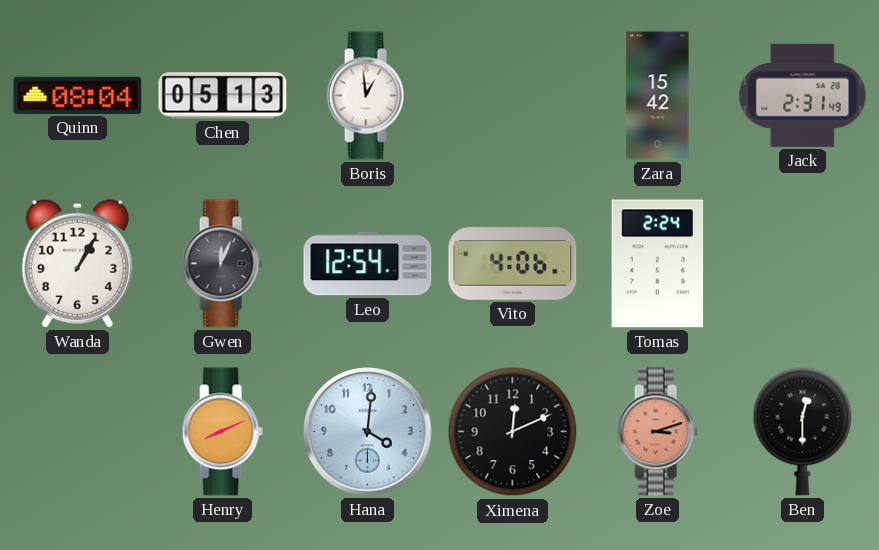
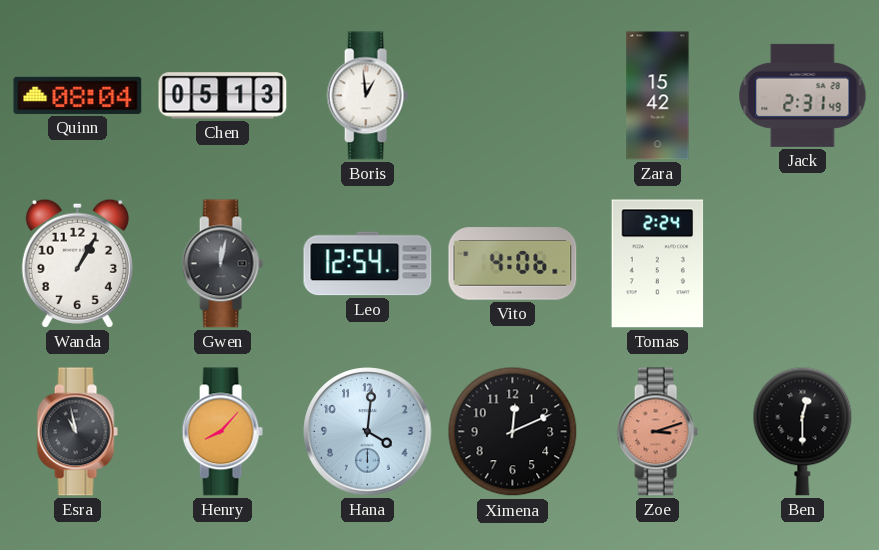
Gwen: 12:04 -> 12:02 (222, 264)
Esra: none -> 10:58 (77, 432)
Henry: 8:11 -> 8:07 (222, 432)
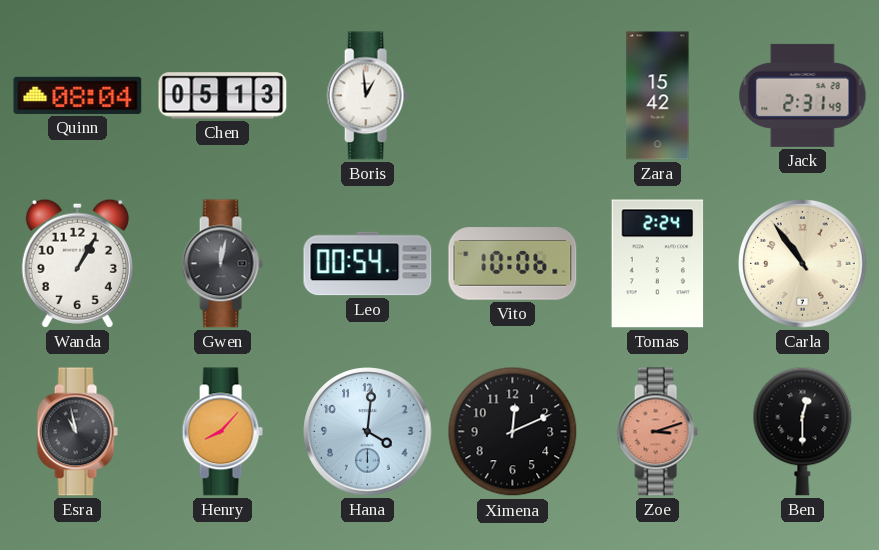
Leo: 12:54 -> 00:54 (368, 264)
Vito: 4:06 -> 10:06 (513, 264)
Carla: none -> 10:54 (803, 264)
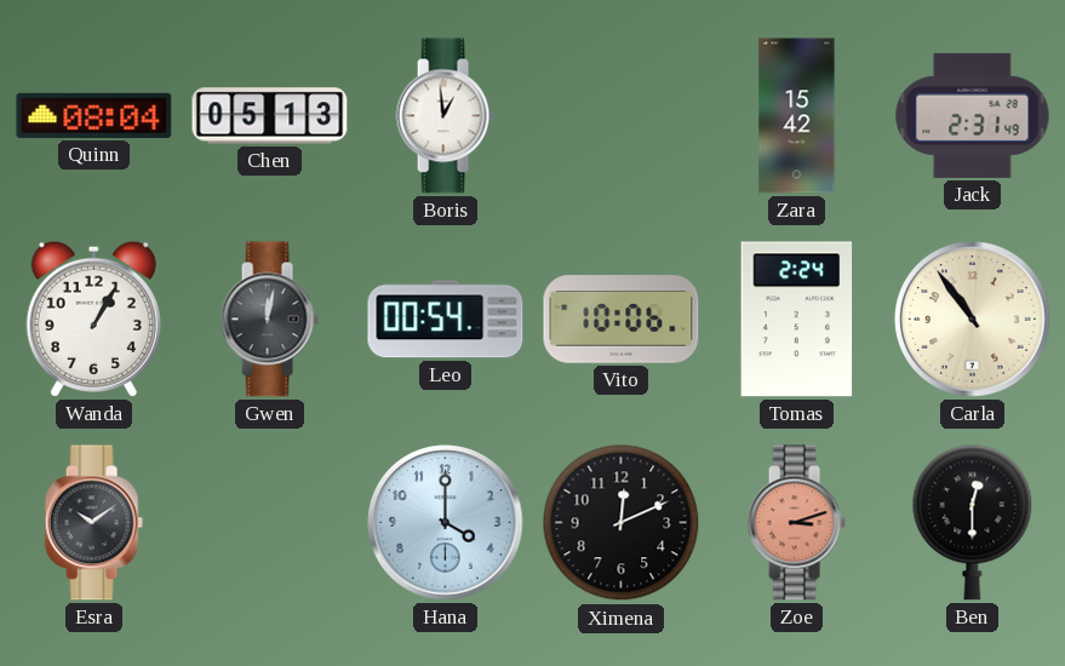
Esra: 10:58 -> 10:09 (93, 523)
Henry: 8:07 -> none (222, 432)
Hana: 4:01 -> 4:00 (446, 523)
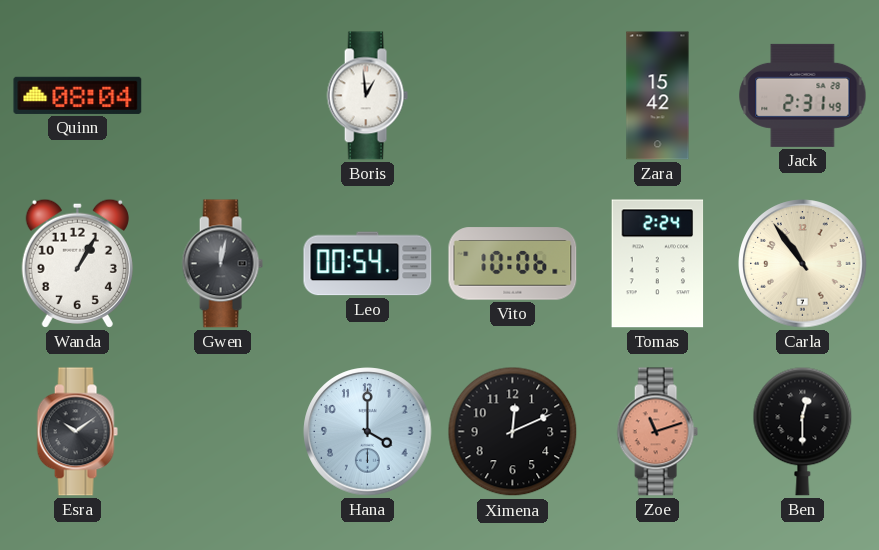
Chen: 05:13 -> none (270, 116)
Zoe: 3:12 -> 11:12 (657, 432)
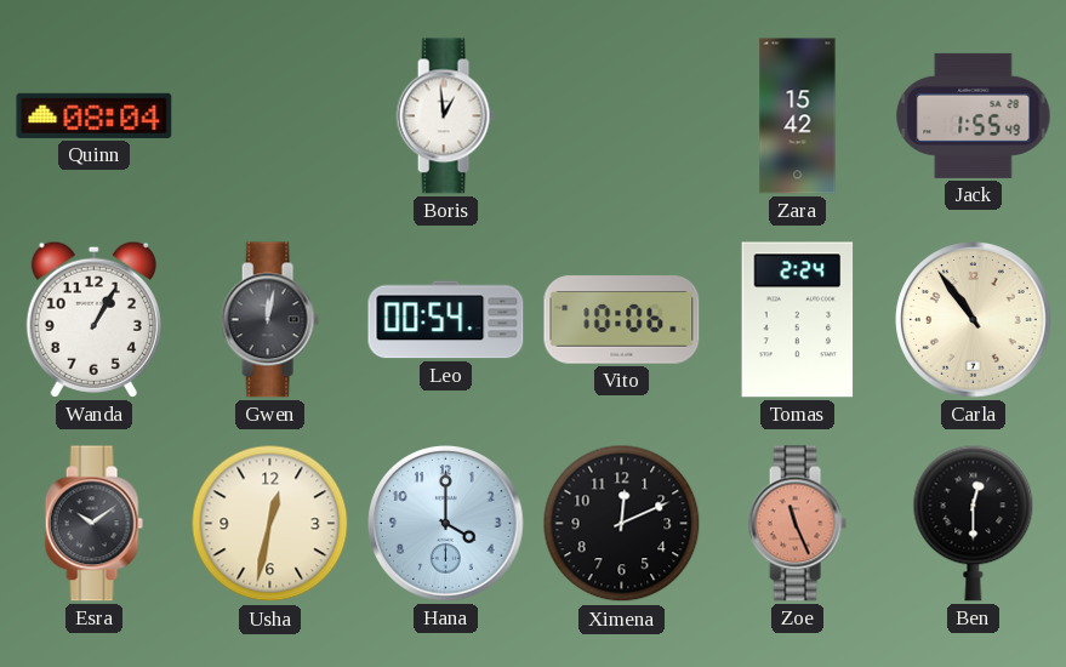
Jack: 2:31 -> 1:55 (974, 115)
Usha: none -> 12:32 (270, 524)
Zoe: 11:12 -> 11:26 (797, 524)
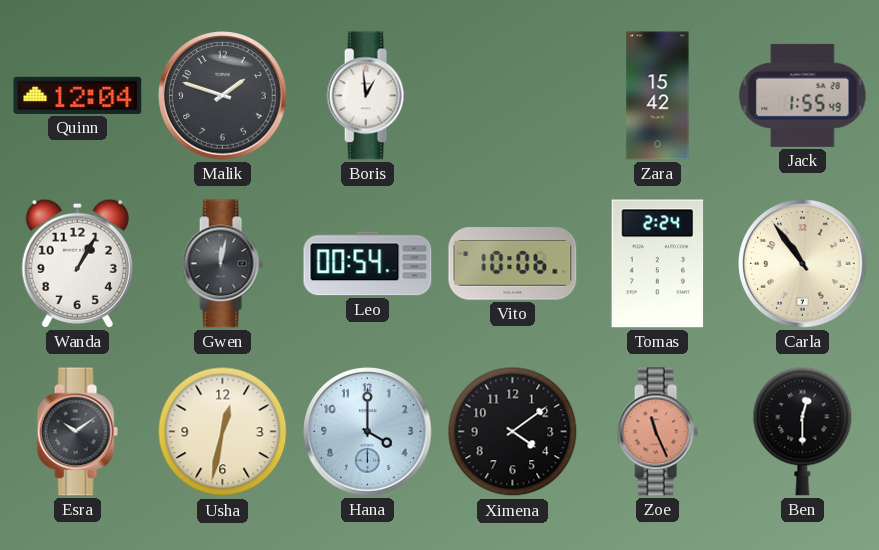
Quinn: 08:04 -> 12:04 (78, 95)
Malik: none -> 1:48 (223, 96)
Ximena: 12:11 -> 4:09 (513, 432)
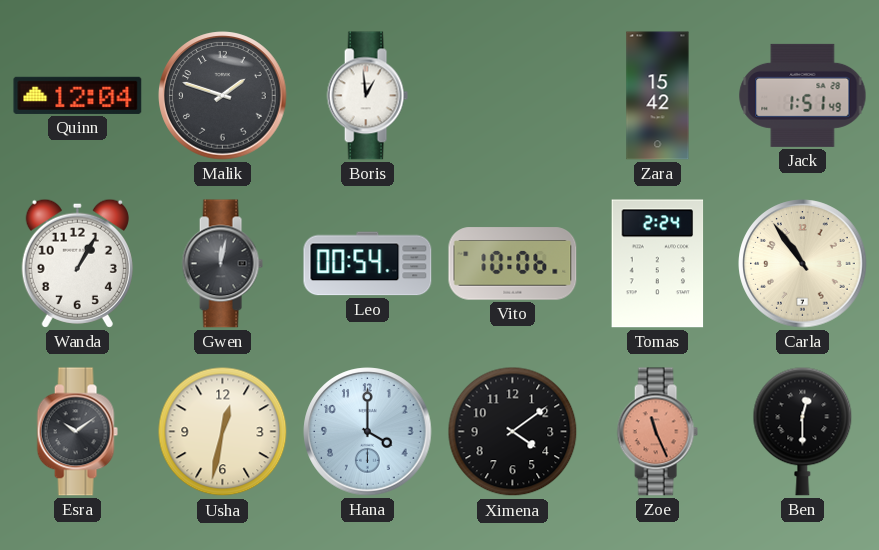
Jack: 1:55 -> 1:51 (803, 95)
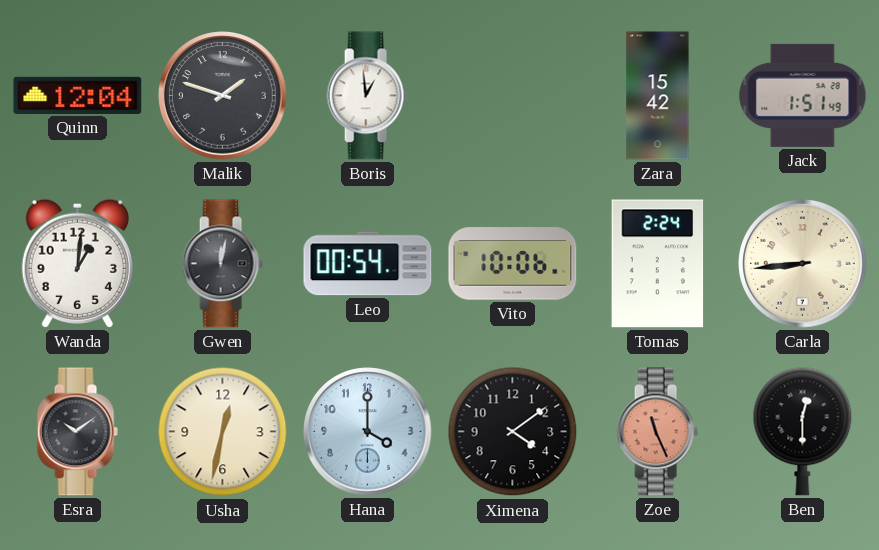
Wanda: 1:05 -> 1:01 (77, 263)
Carla: 10:54 -> 8:44 (803, 264)
